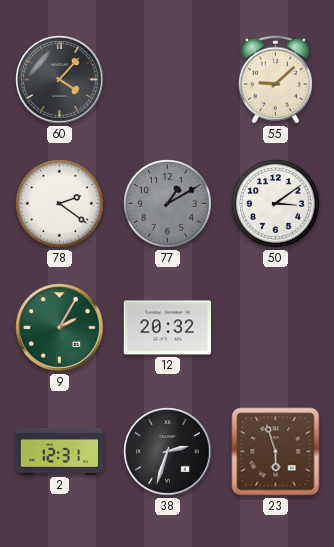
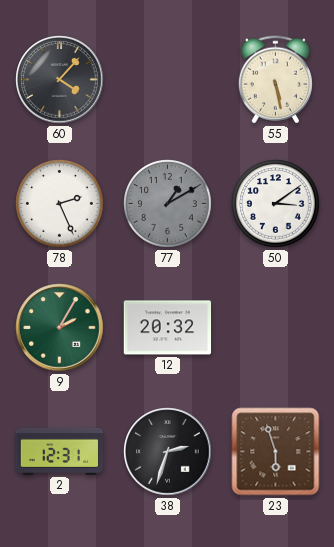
55: 9:08 -> 5:28 (275, 80)
78: 2:21 -> 2:26 (60, 204)
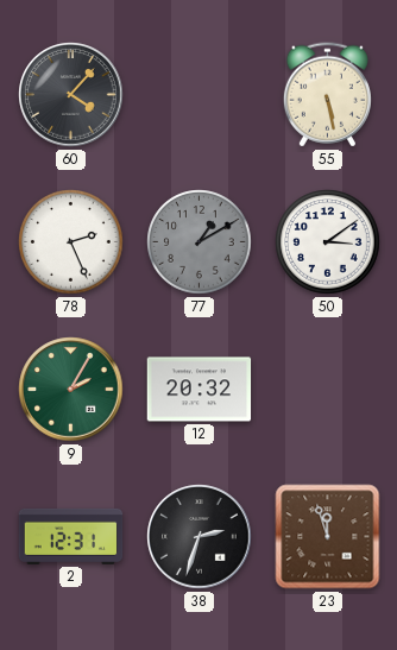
23: 5:57 -> 11:57 (328, 537)
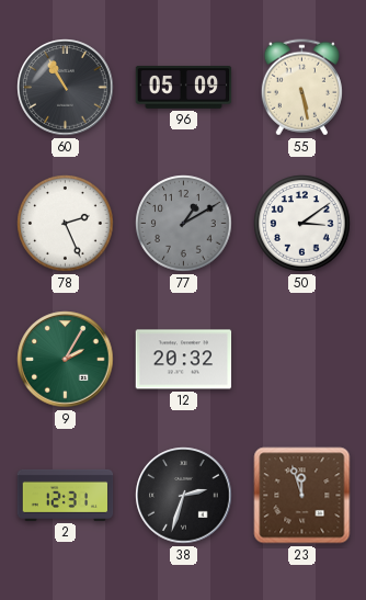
60: 4:07 -> 10:55 (66, 88)
96: none -> 05:09 (184, 88)
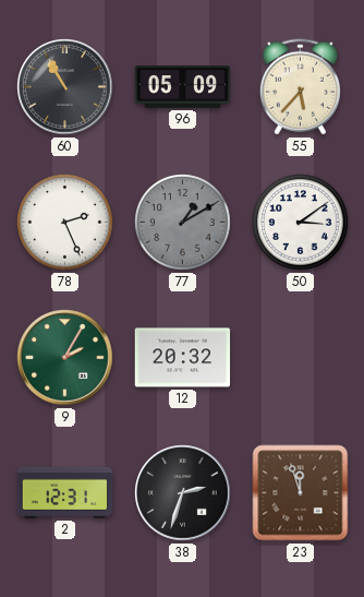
55: 5:28 -> 5:37 (300, 87)
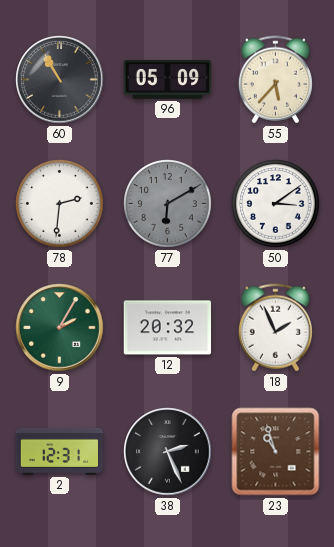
78: 2:26 -> 2:31 (60, 204)
77: 1:10 -> 6:10 (168, 204)
18: none -> 1:56 (275, 328)
38: 2:33 -> 2:26 (168, 452)
23: 11:57 -> 10:57 (276, 452)
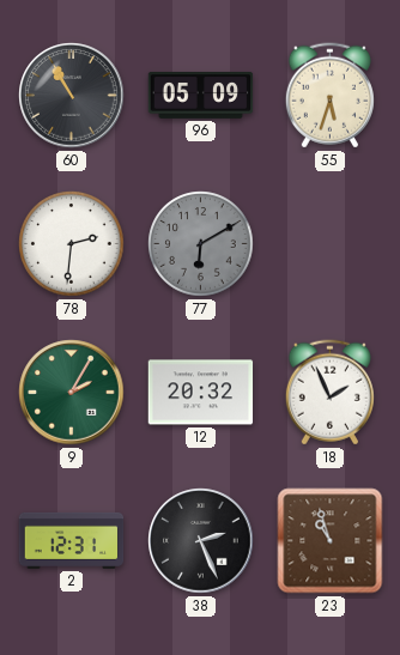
55: 5:37 -> 5:33 (329, 96)
50: 3:09 -> none (276, 204)
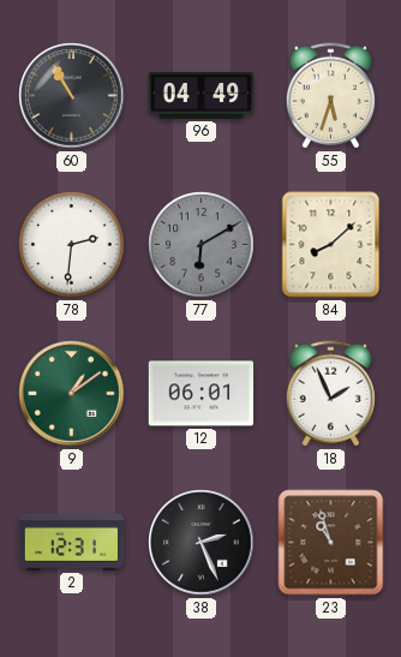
96: 05:09 -> 04:49 (202, 96)
84: none -> 8:08 (331, 245)
9: 2:05 -> 1:09 (72, 394)
12: 20:32 -> 06:01 (202, 394)
